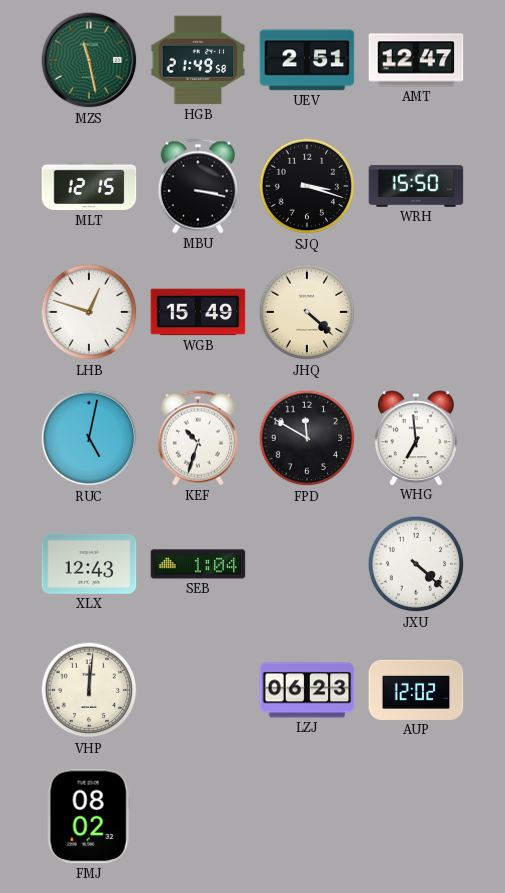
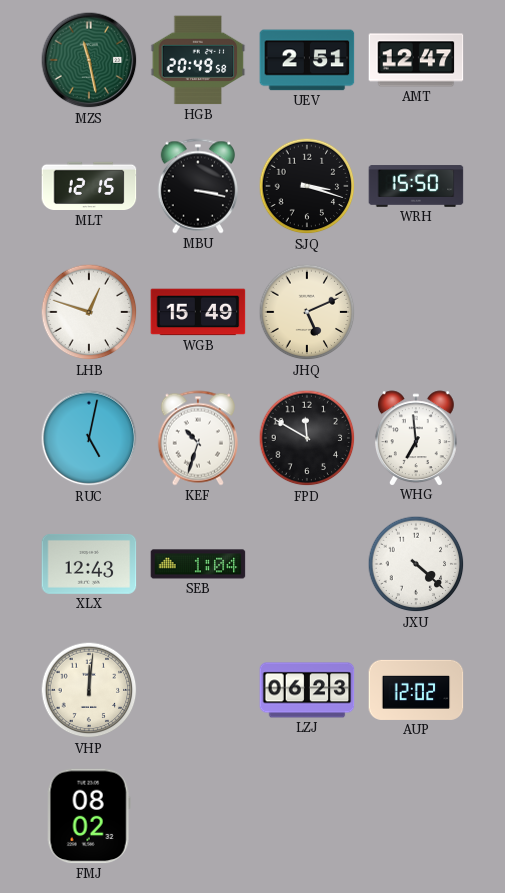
HGB: 21:49 -> 20:49 (198, 60)
JHQ: 4:22 -> 5:11 (307, 312)
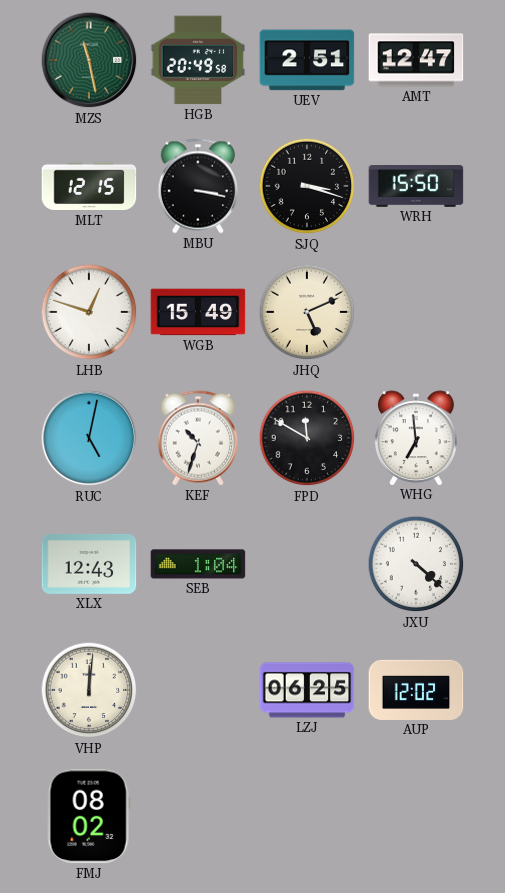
LZJ: 06:23 -> 06:25 (307, 690)
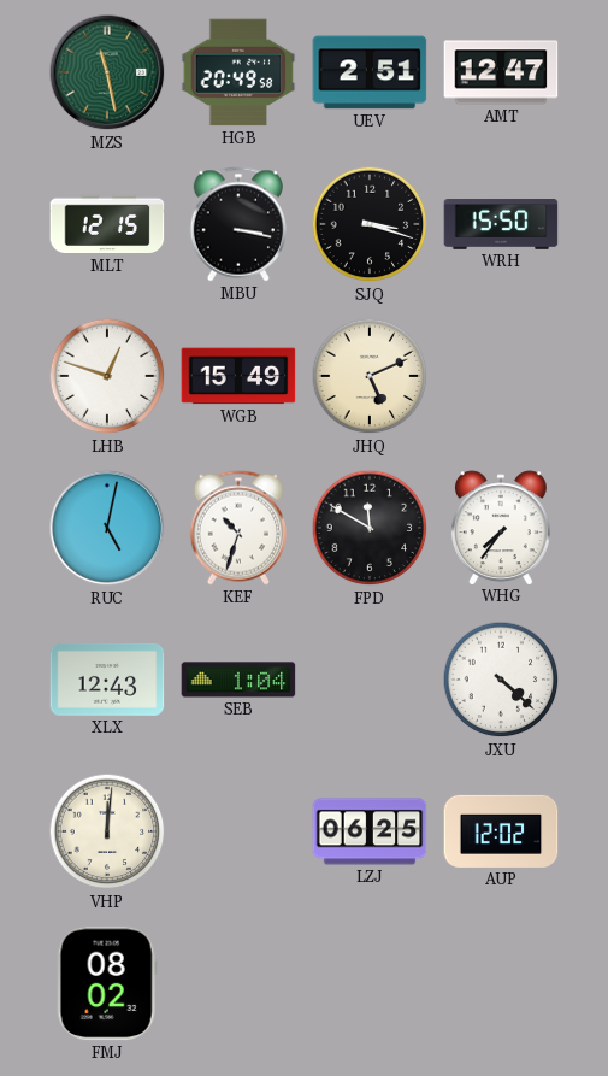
WHG: 6:59 -> 7:36 (501, 528)
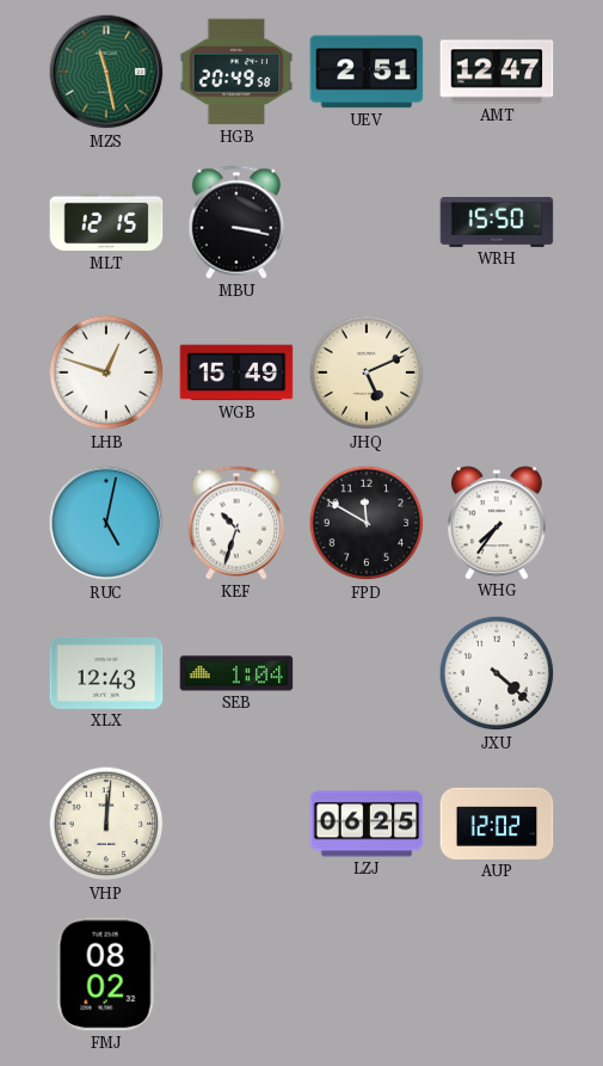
SJQ: 3:18 -> none (370, 224)
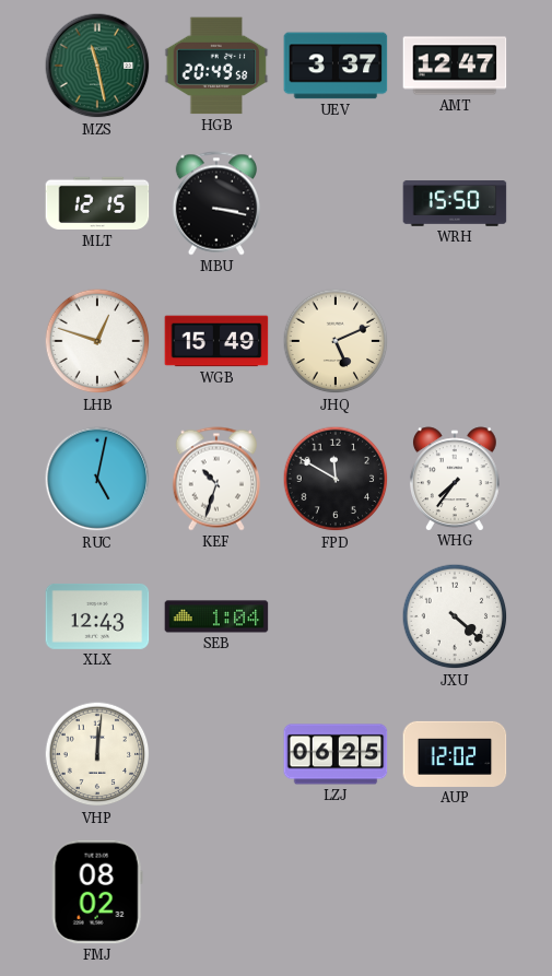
UEV: 2:51 -> 3:37 (336, 66)
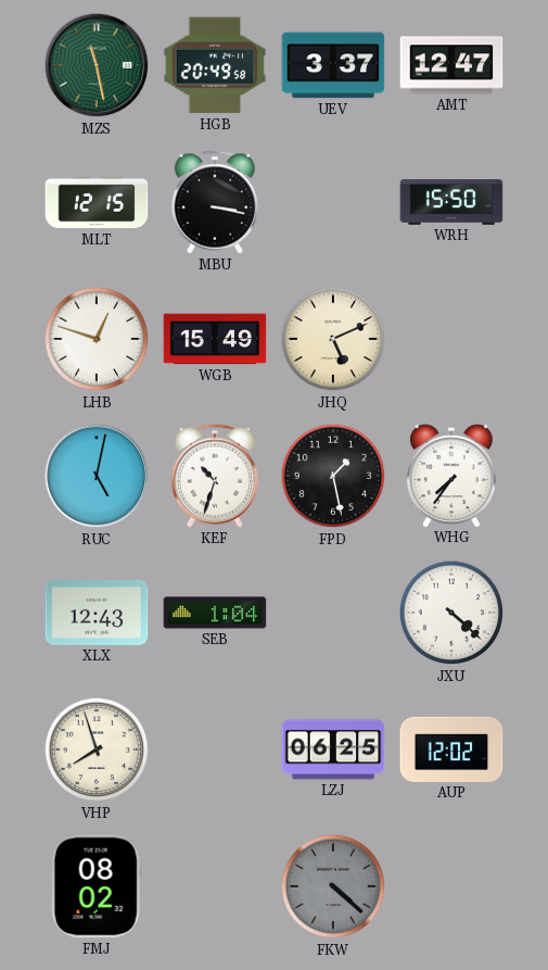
FPD: 11:50 -> 1:28 (333, 476)
VHP: 12:01 -> 7:57 (97, 749)
FKW: none -> 4:22 (333, 886)
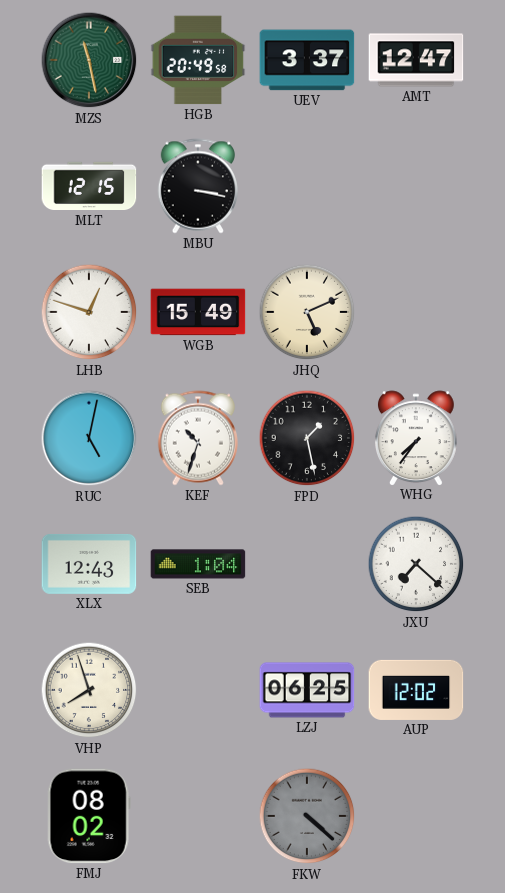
WRH: 15:50 -> none (451, 202)
JXU: 4:22 -> 7:22 (416, 564)
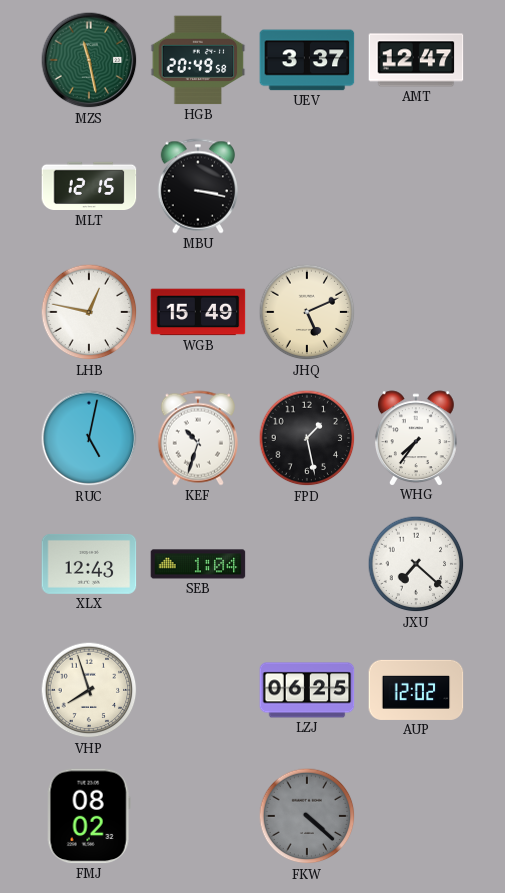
LHB: 12:48 -> 12:47 (89, 312)
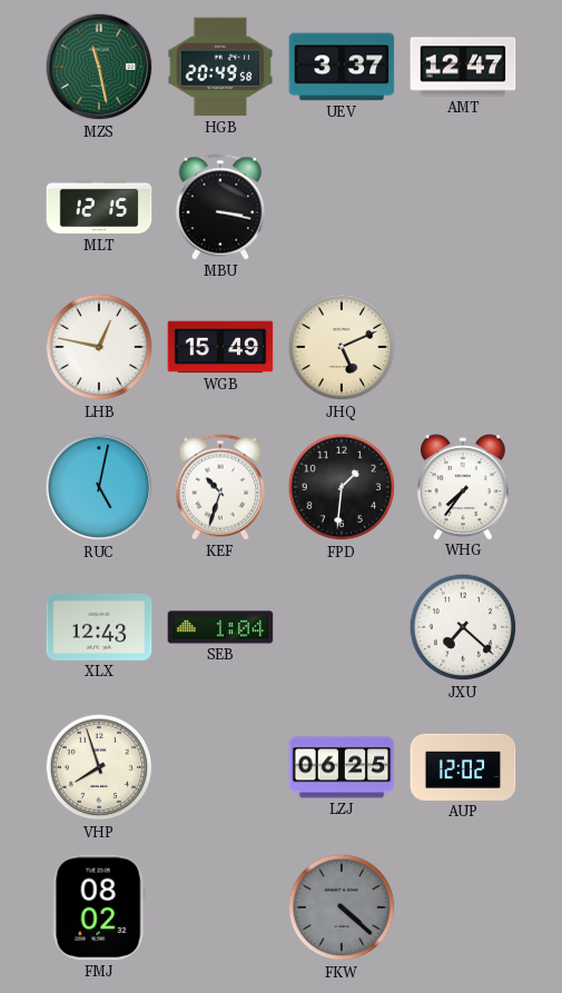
FPD: 1:28 -> 1:31 (342, 487)
